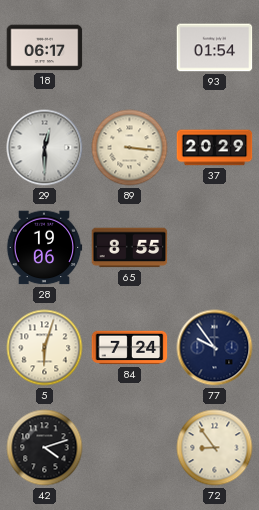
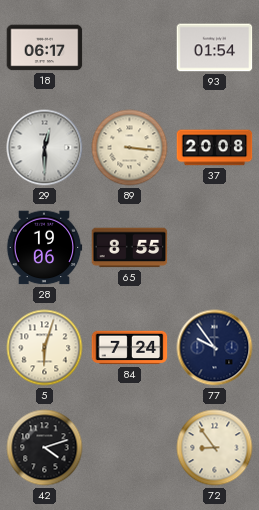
37: 20:29 -> 20:08 (215, 148)
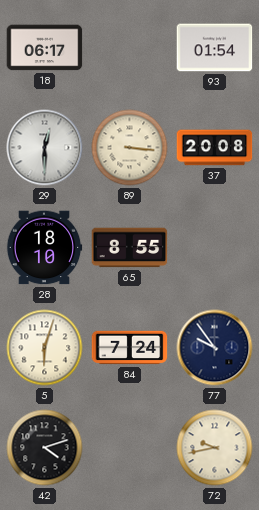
28: 19:06 -> 18:10 (44, 248)
72: 8:54 -> 9:43 (215, 448)
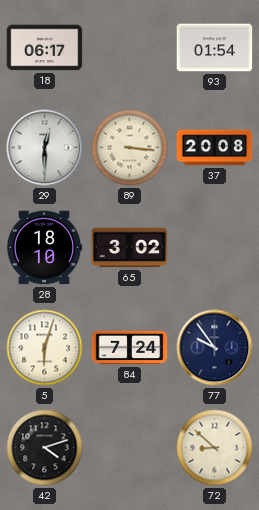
65: 8:55 -> 3:02 (130, 248)
72: 9:43 -> 8:52 (215, 448)
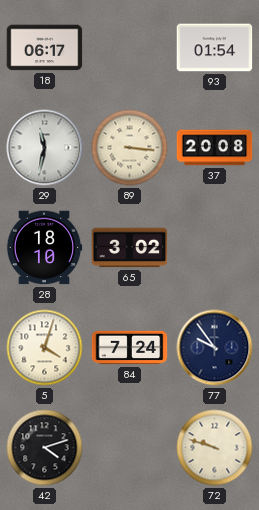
29: 12:30 -> 11:32 (45, 148)
5: 6:03 -> 4:03 (45, 348)
72: 8:52 -> 9:48 (215, 448)
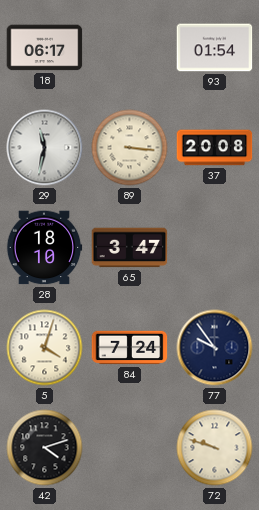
65: 3:02 -> 3:47 (130, 248)
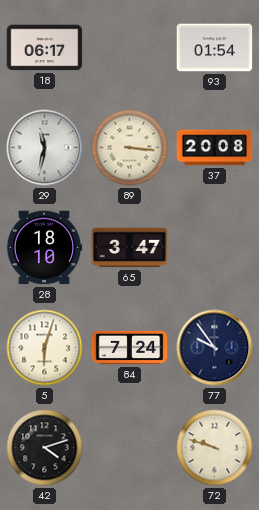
5: 4:03 -> 6:03 (45, 348)
